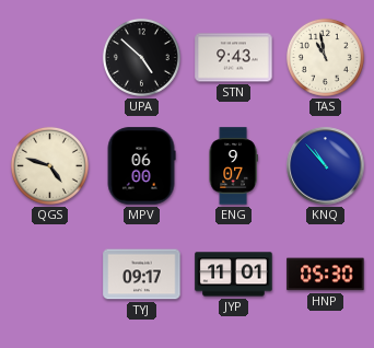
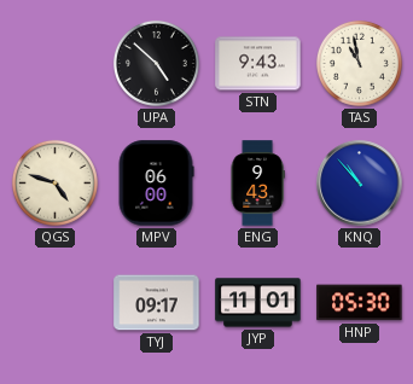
ENG: 9:07 -> 9:43 (257, 184)
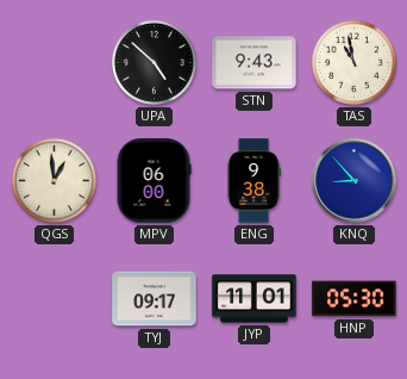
QGS: 4:48 -> 12:59 (54, 180)
ENG: 9:43 -> 9:38 (253, 181)
KNQ: 10:53 -> 8:53 (355, 181)
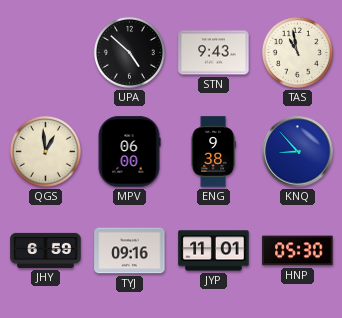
JHY: none -> 6:59 (46, 250)
TYJ: 09:17 -> 09:16 (130, 251)
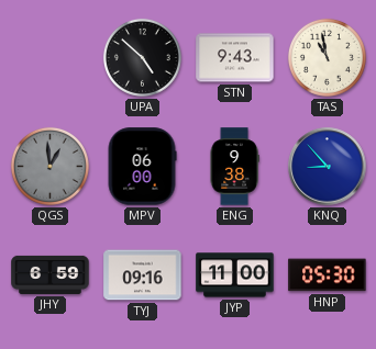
QGS dial: cream -> grey (49, 166)
JYP: 11:01 -> 11:00 (235, 275)
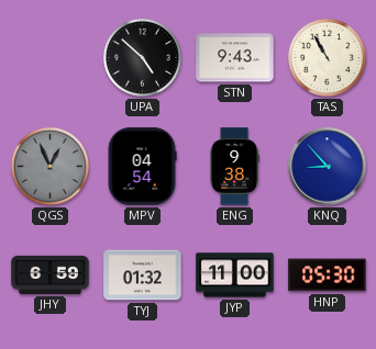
TAS: 10:58 -> 10:55 (327, 57)
QGS: 12:59 -> 12:56 (49, 166)
MPV: 06:00 -> 04:54 (142, 167)
TYJ: 09:16 -> 01:32 (143, 275)
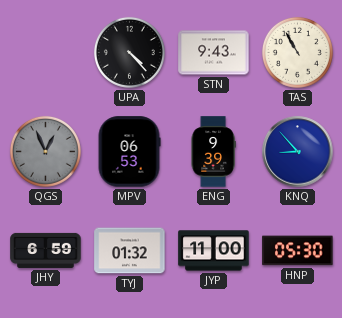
UPA: 4:52 -> 4:23 (129, 52)
MPV: 04:54 -> 06:53 (129, 152)
ENG: 9:38 -> 9:39 (213, 152)
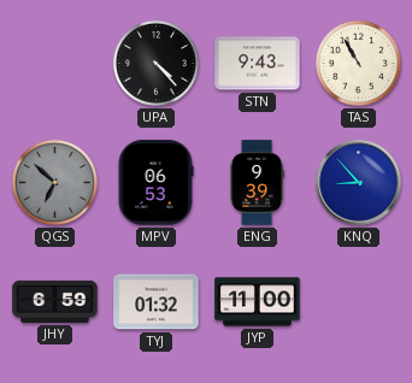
QGS: 12:56 -> 6:52 (54, 182)
HNP: 05:30 -> none (298, 251)
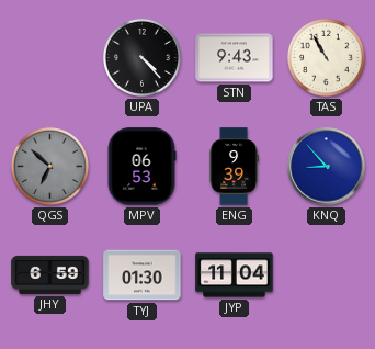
TYJ: 01:32 -> 01:30 (143, 275)
JYP: 11:00 -> 11:04 (235, 275)
